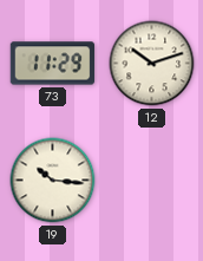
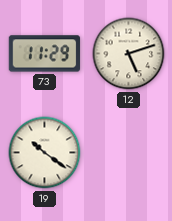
12: 10:12 -> 5:12 (129, 54)
19: 10:16 -> 10:21 (45, 153)
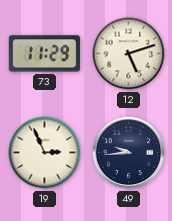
19: 10:21 -> 2:56 (45, 153)
49: none -> 9:44 (129, 153)
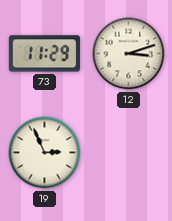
12: 5:12 -> 3:12 (129, 54)
49: 9:44 -> none (129, 153)
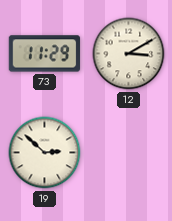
12: 3:12 -> 3:10 (129, 54)
19: 2:56 -> 2:52 (45, 153)
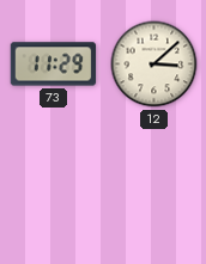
12: 3:10 -> 3:08 (154, 65)
19: 2:52 -> none (45, 153)
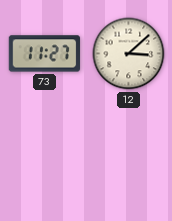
73: 11:29 -> 11:27 (45, 54)
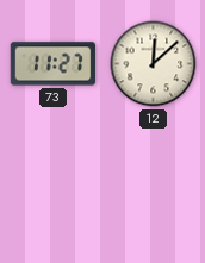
12: 3:08 -> 12:08 (154, 64)
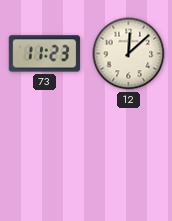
73: 11:27 -> 11:23 (45, 54)
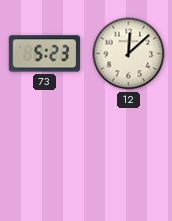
73: 11:23 -> 5:23 (45, 54)
